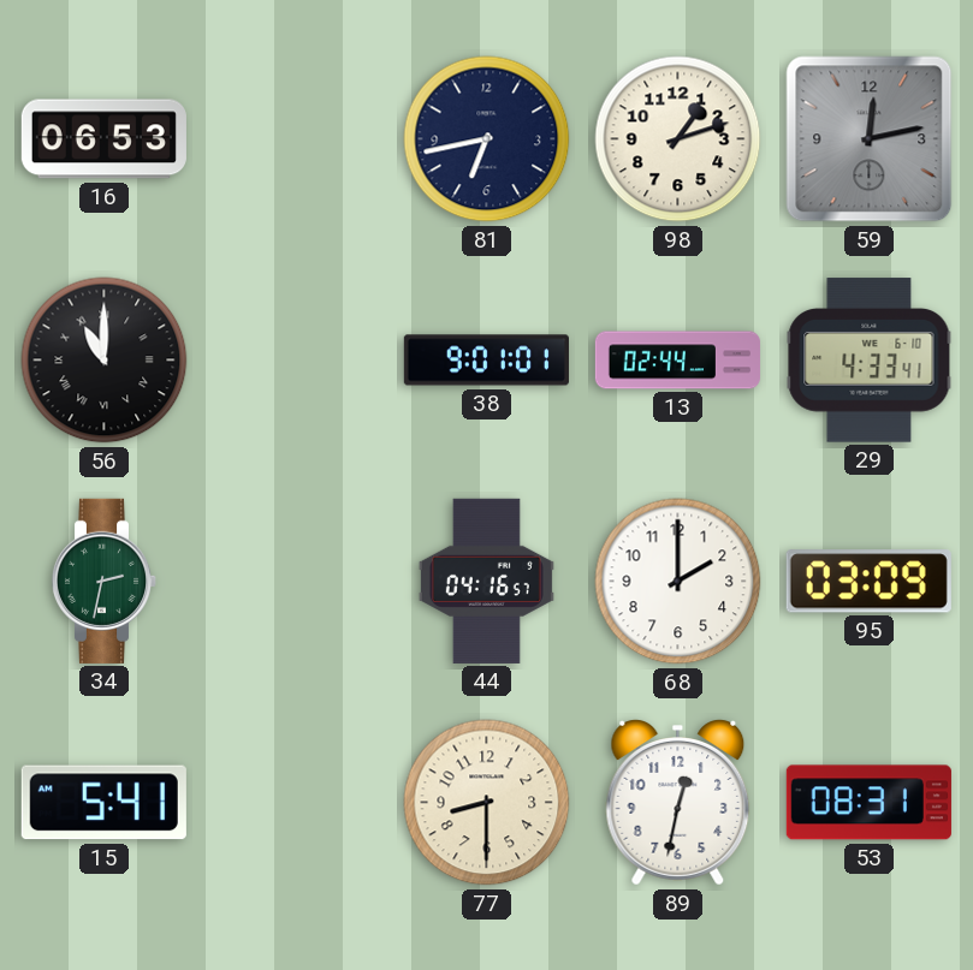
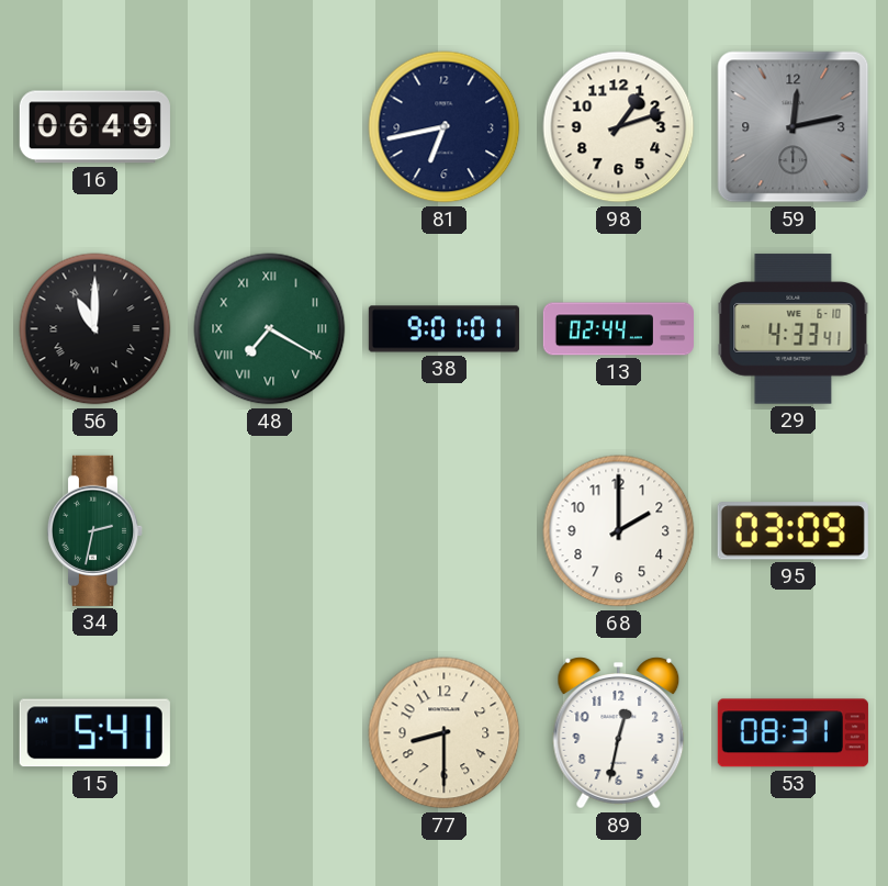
16: 06:53 -> 06:49 (94, 127)
48: none -> 7:20 (270, 329)
44: 04:16 -> none (486, 581)
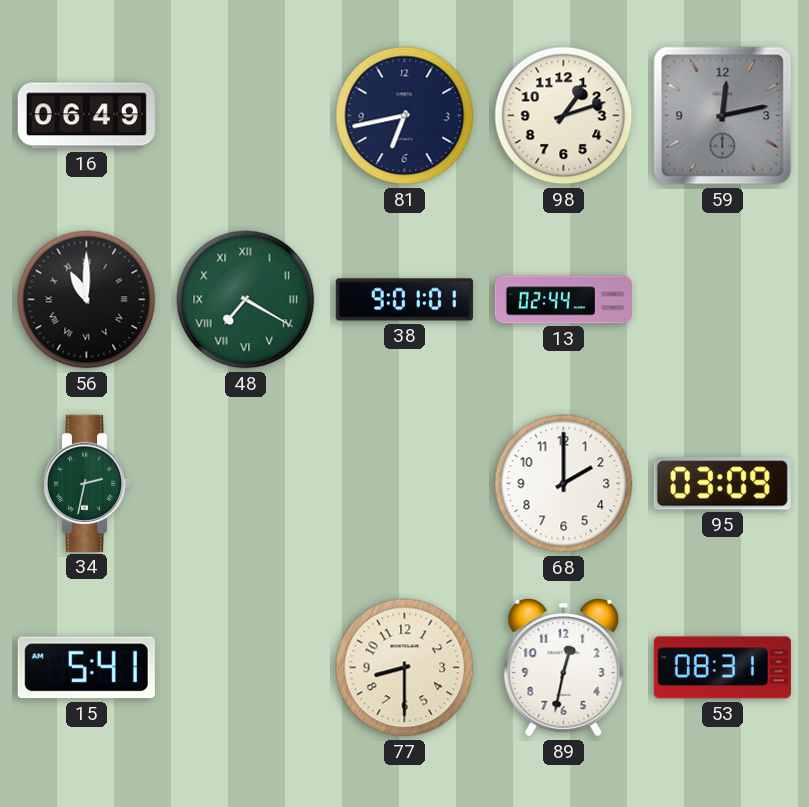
29: 4:33 -> none (794, 329)
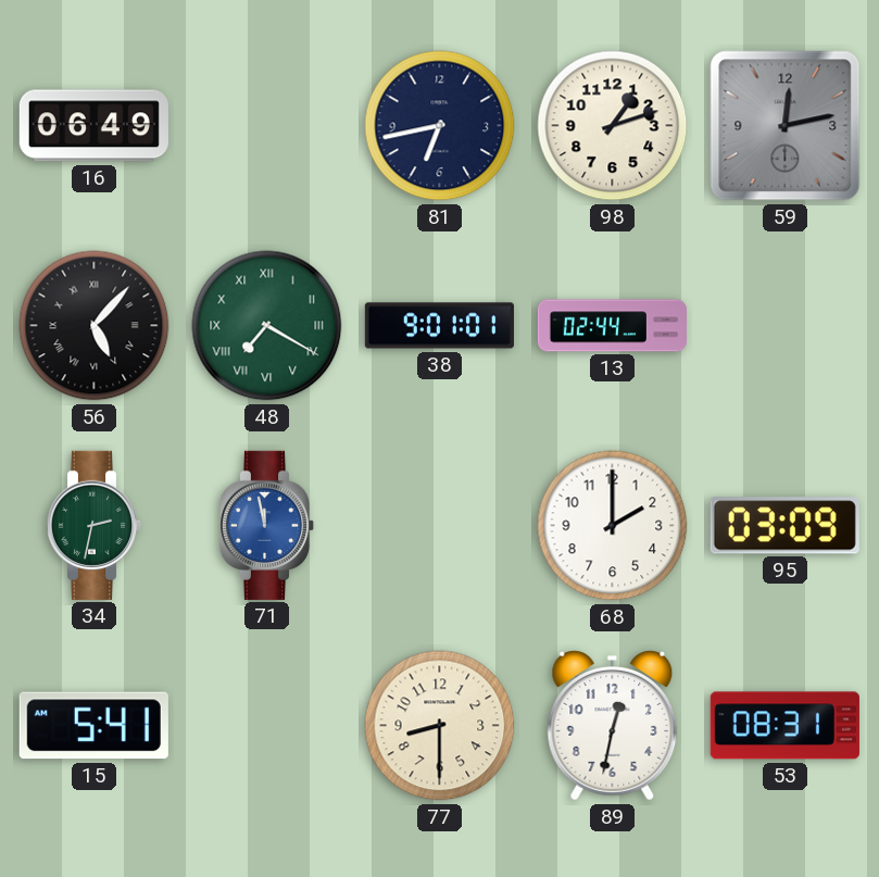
56: 11:00 -> 5:07 (95, 326)
71: none -> 11:58 (267, 525)
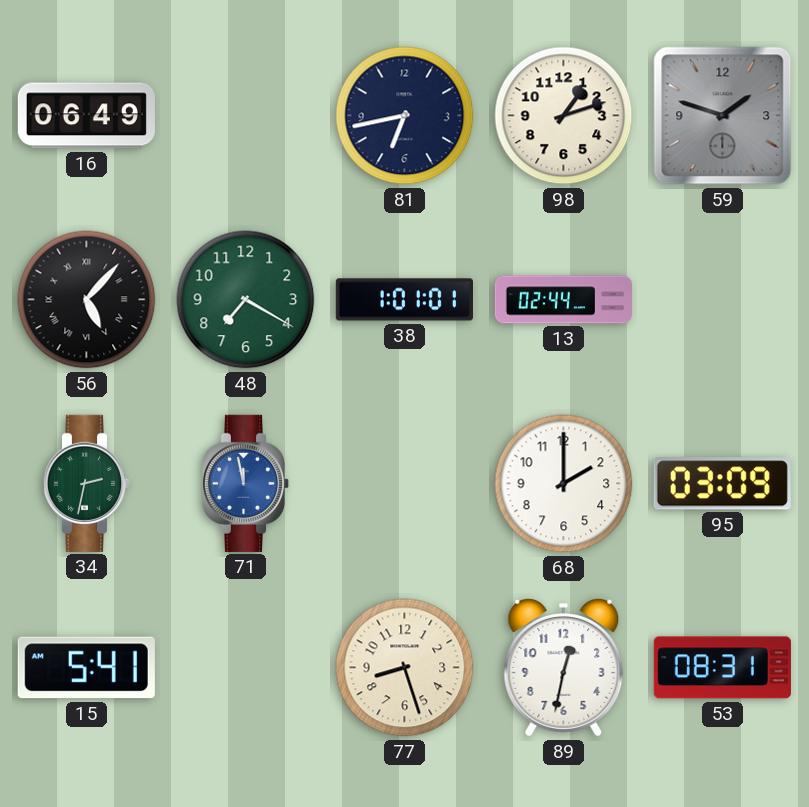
59: 12:13 -> 1:48 (723, 116)
48 numerals: Roman -> Arabic (246, 300)
38: 9:01 -> 1:01 (404, 300)
77: 8:30 -> 8:27 (405, 668)
